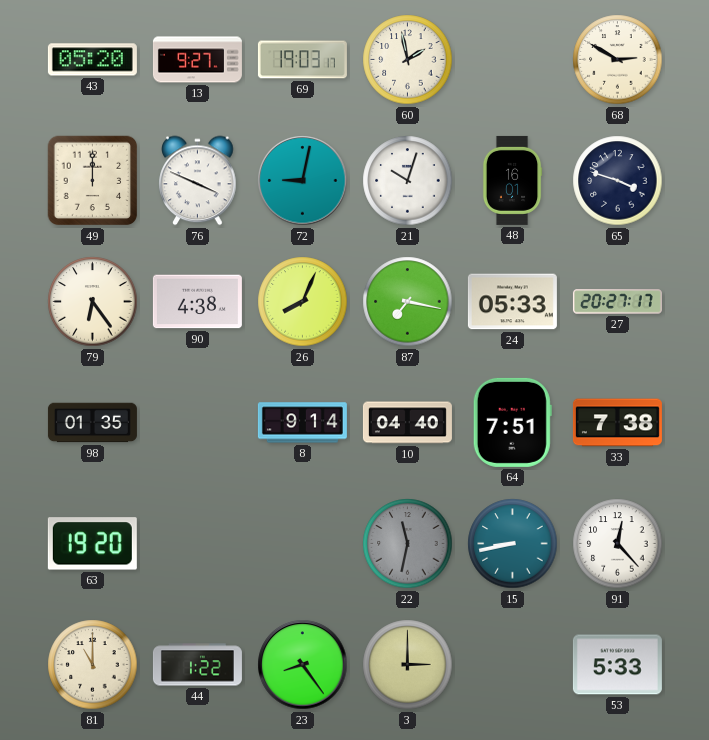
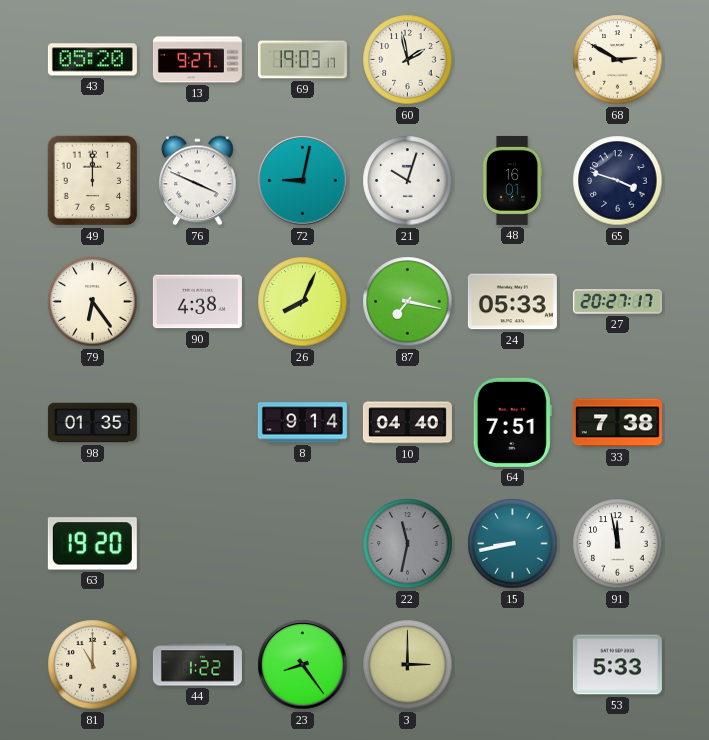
91: 12:23 -> 11:58 (618, 544)
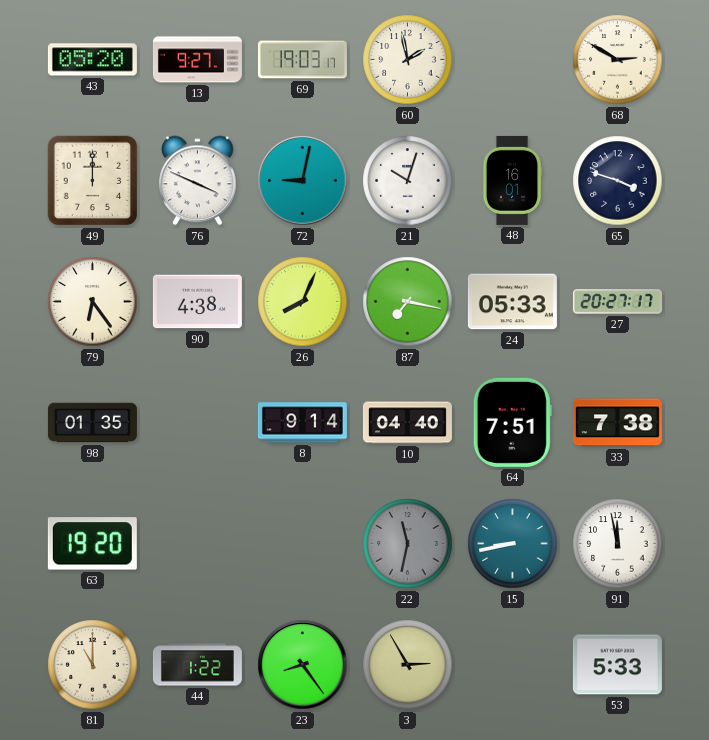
3: 3:00 -> 2:55 (408, 665)
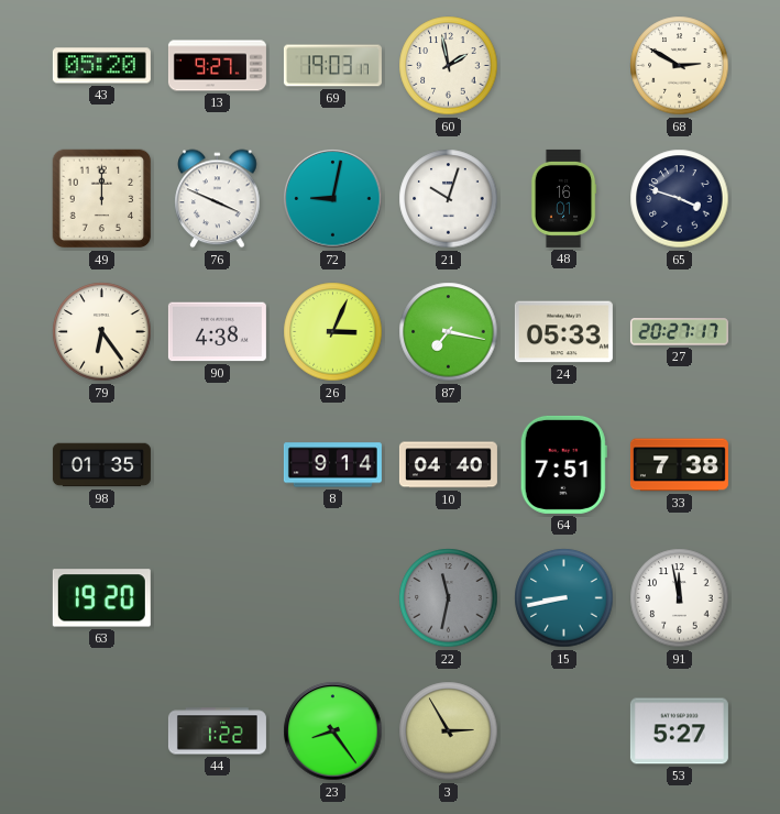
26: 8:04 -> 3:04 (333, 332)
81: 11:00 -> none (93, 665)
53: 5:33 -> 5:27 (679, 732)
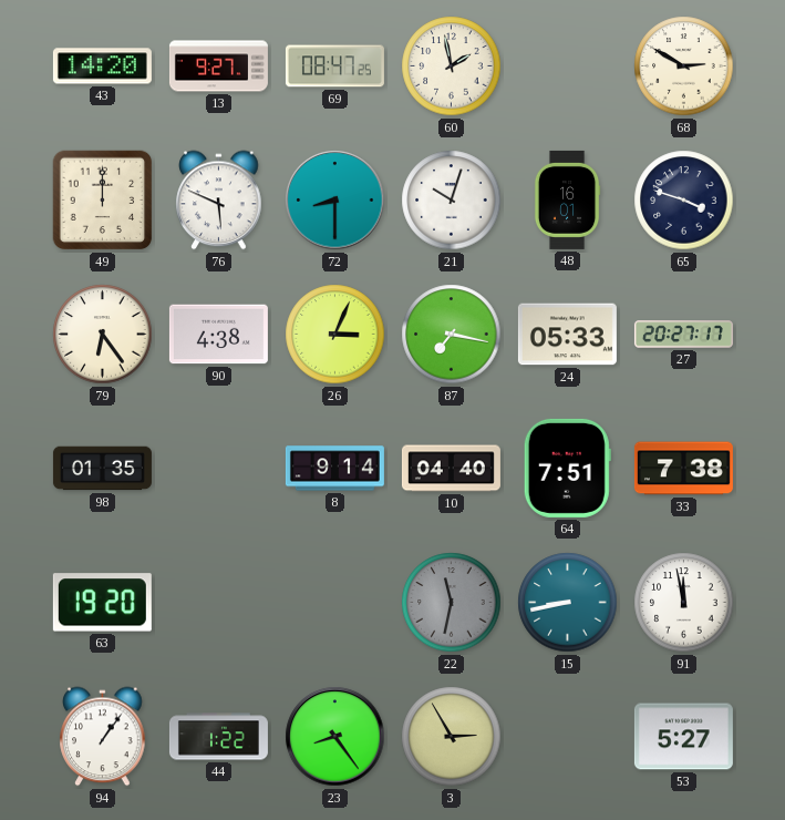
43: 05:20 -> 14:20 (102, 66)
69: 19:03 -> 08:47 (334, 66)
76: 3:49 -> 5:49 (219, 201)
72: 9:02 -> 8:30 (335, 201)
94: none -> 1:06 (103, 737)
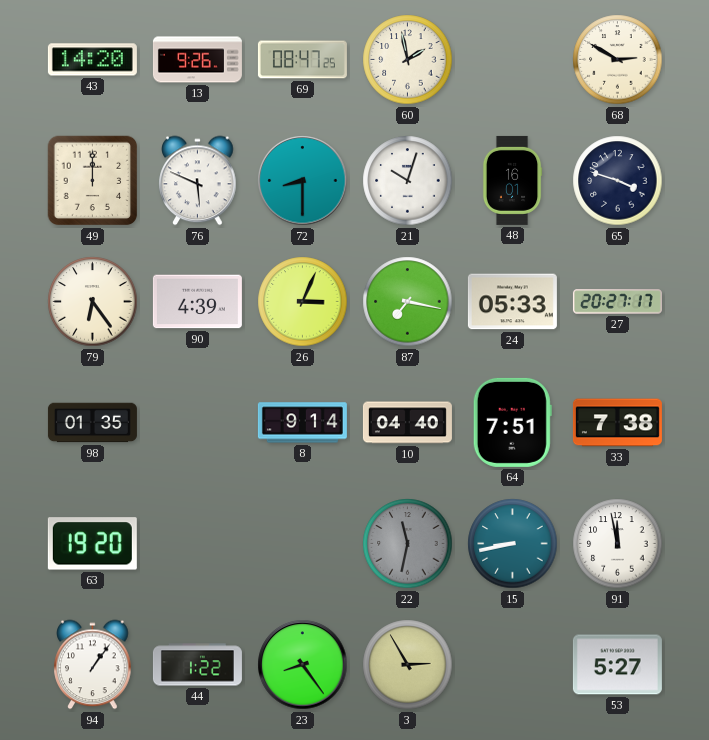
13: 9:27 -> 9:26 (197, 60)
90: 4:38 -> 4:39 (197, 302)
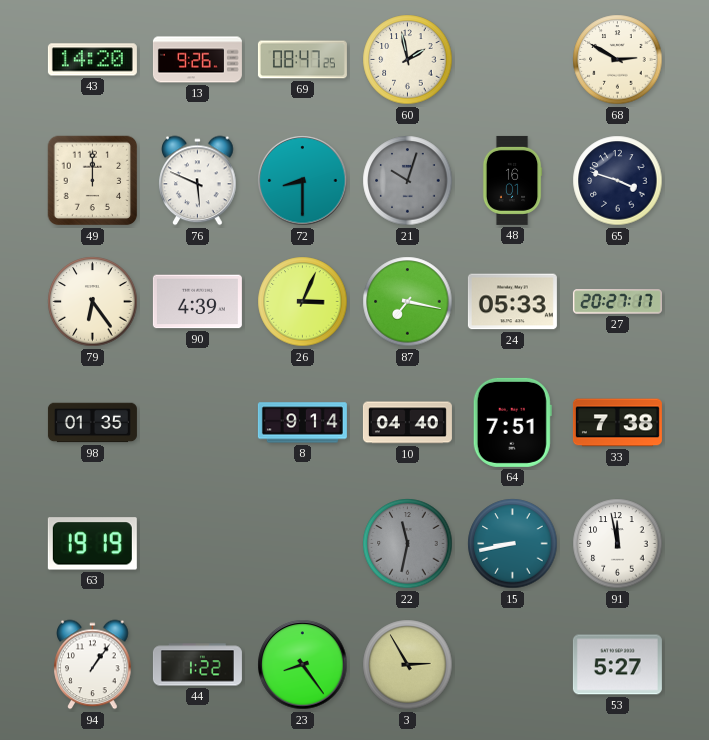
21 dial: white -> grey (408, 181)
63: 19:20 -> 19:19 (92, 544)
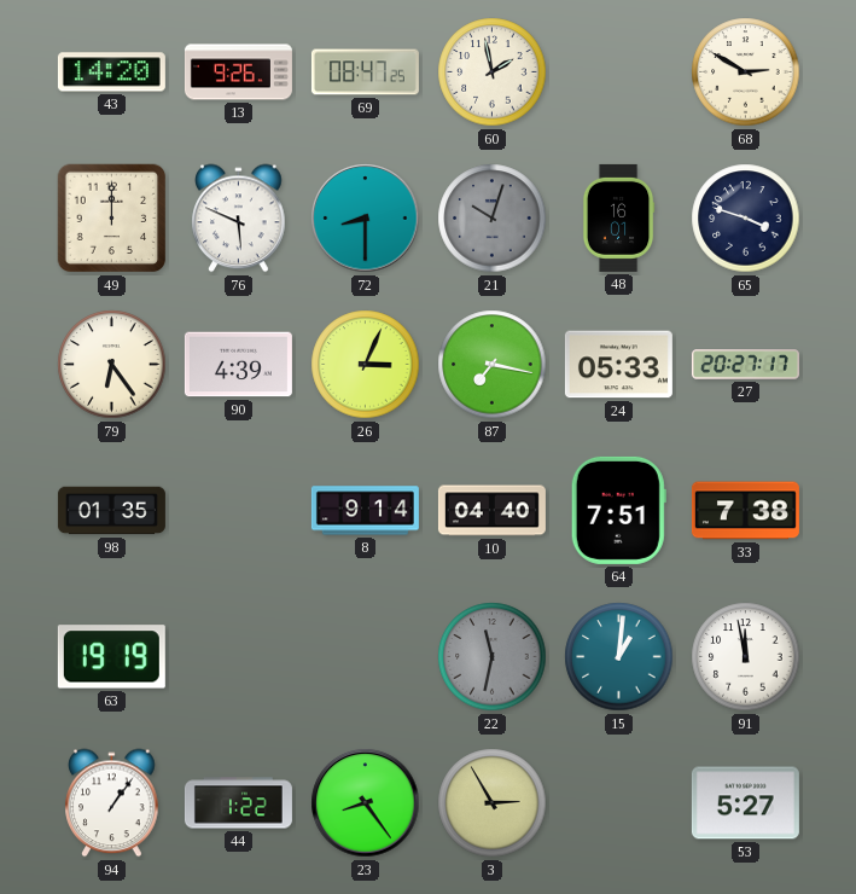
15: 8:43 -> 1:01 (619, 657)
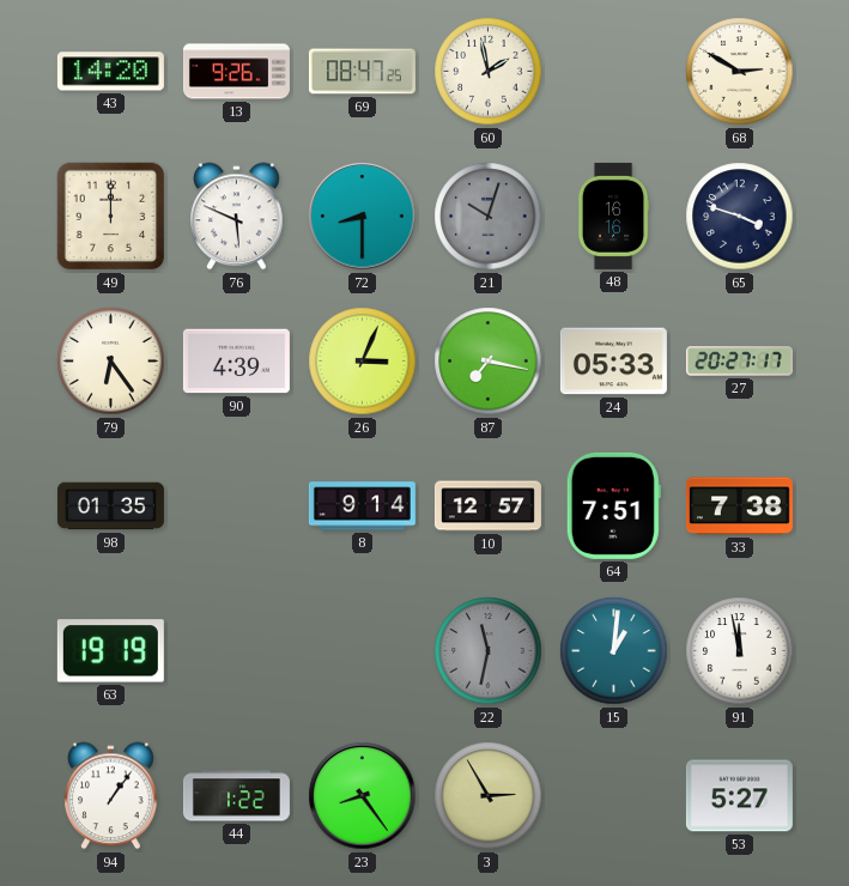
48: 16:01 -> 16:16 (613, 216)
10: 04:40 -> 12:57 (487, 506)
